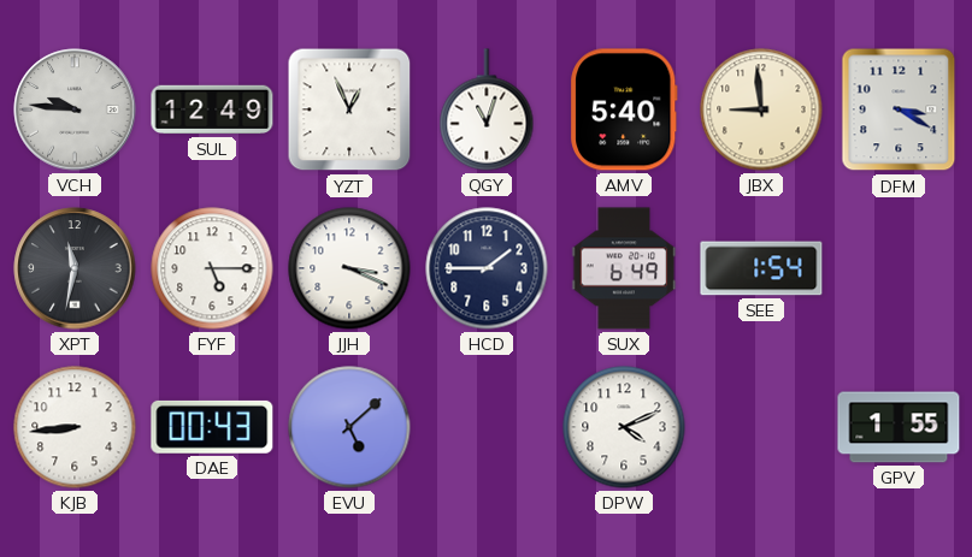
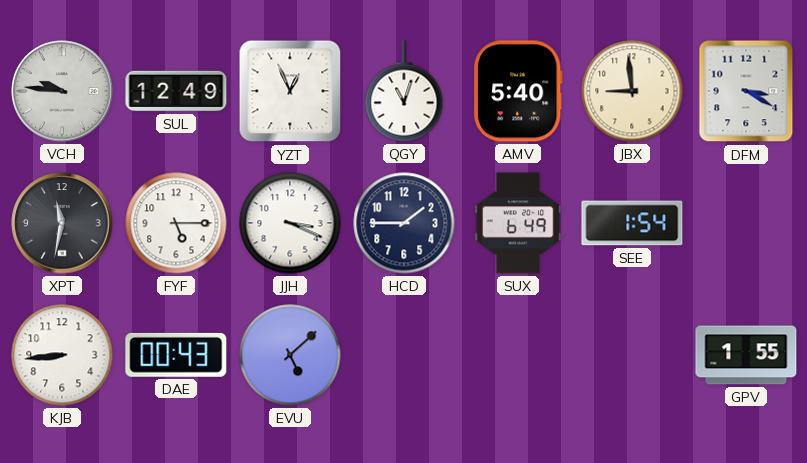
DPW: 4:11 -> none (624, 427)
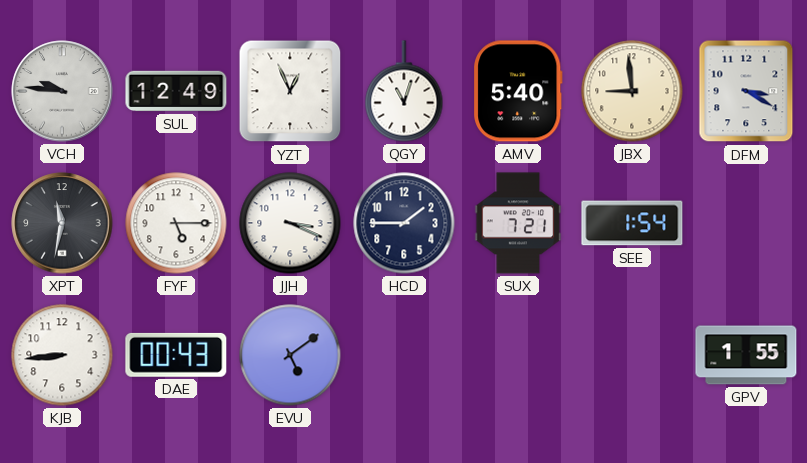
SUX: 6:49 -> 7:21 (518, 223)
EVU: 5:08 -> 5:09 (290, 355)
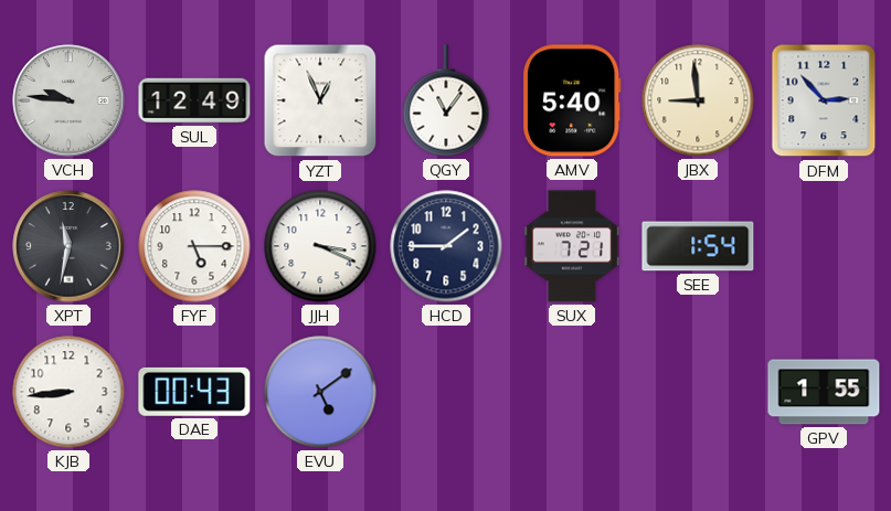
QGY: 11:03 -> 11:06 (446, 100)
DFM: 3:20 -> 2:53 (824, 100)
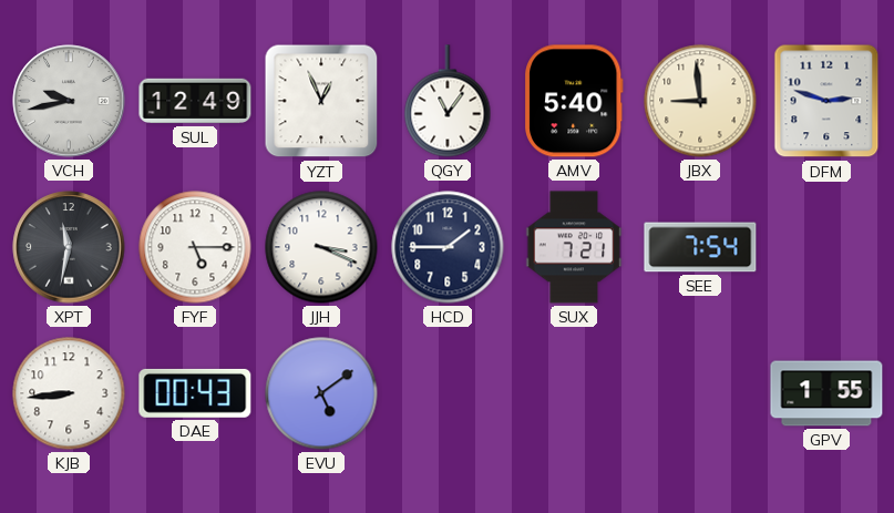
VCH: 9:46 -> 9:43 (69, 101)
DFM: 2:53 -> 2:48 (826, 101)
SEE: 1:54 -> 7:54 (700, 247)
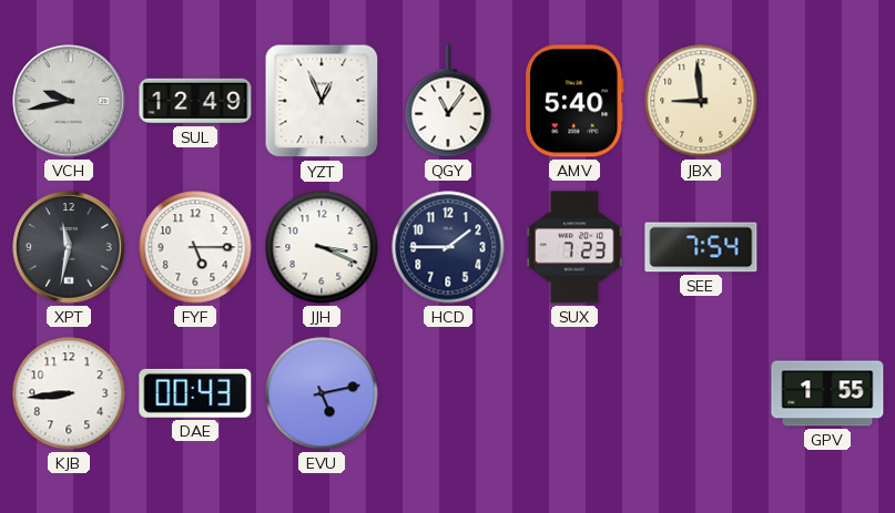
DFM: 2:48 -> none (826, 101)
SUX: 7:21 -> 7:23 (574, 247)
EVU: 5:09 -> 5:13 (322, 393)
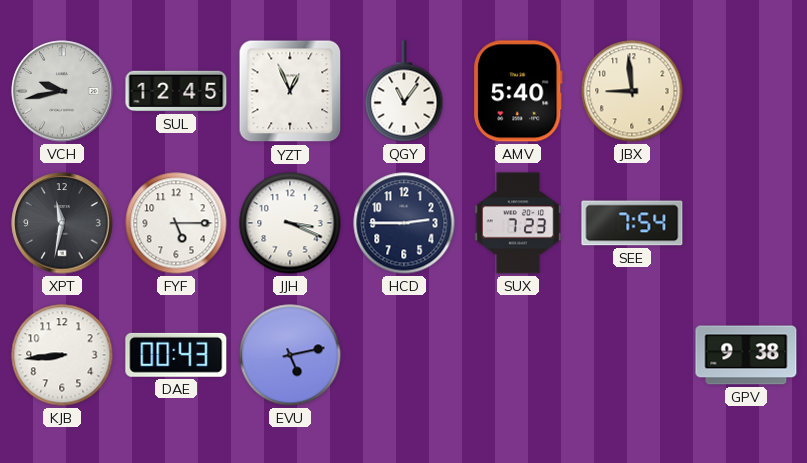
SUL: 12:49 -> 12:45 (176, 91)
HCD: 1:45 -> 2:45 (404, 223)
GPV: 1:55 -> 9:38 (746, 355)
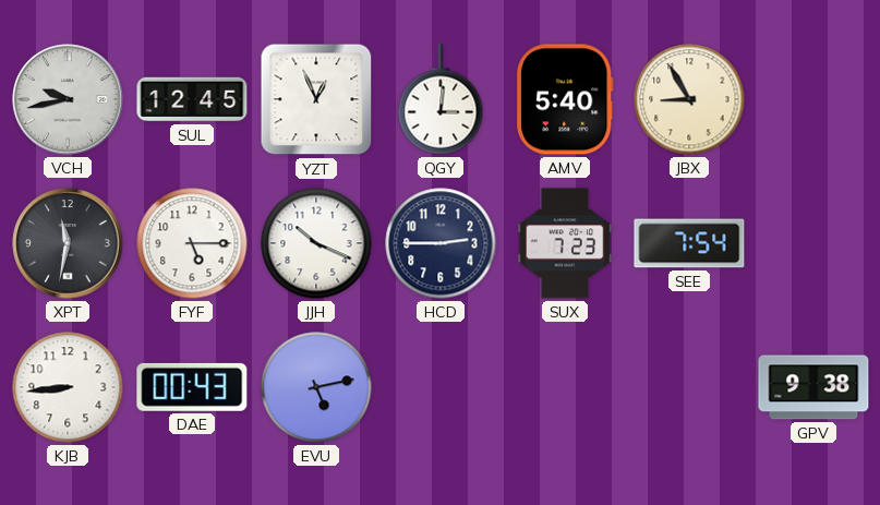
QGY: 11:06 -> 3:01 (441, 99)
JBX: 8:59 -> 8:55 (689, 99)
JJH: 3:19 -> 10:19 (316, 243)
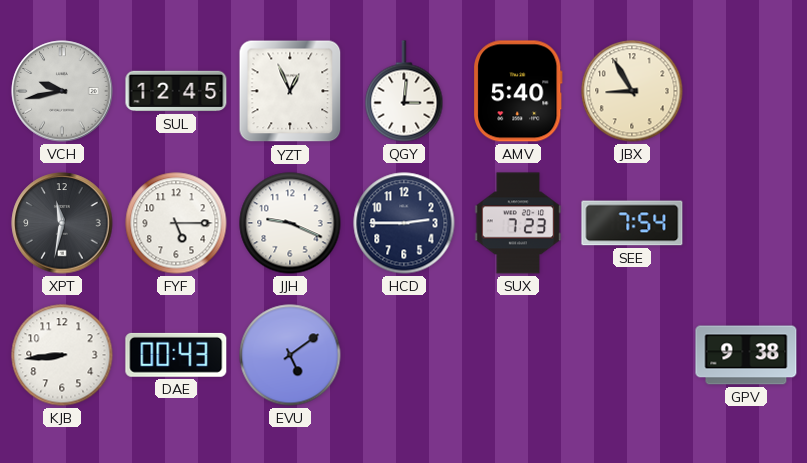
JJH: 10:19 -> 9:19 (290, 223)
EVU: 5:13 -> 5:09 (290, 355)
